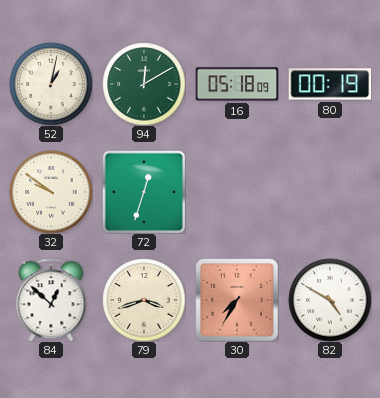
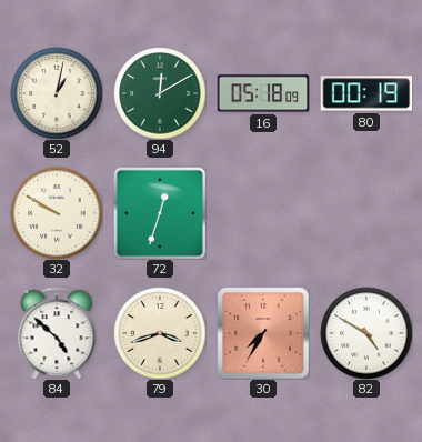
32: 9:51 -> 9:50 (57, 213)
84: 12:52 -> 4:52 (57, 333)
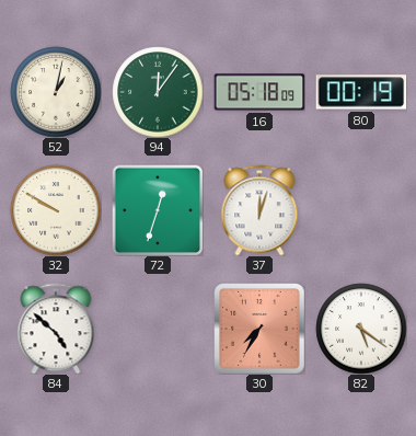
94: 12:10 -> 12:06 (158, 92)
37: none -> 12:03 (259, 210)
79: 3:42 -> none (160, 333)
82: 4:50 -> 5:21 (361, 329)
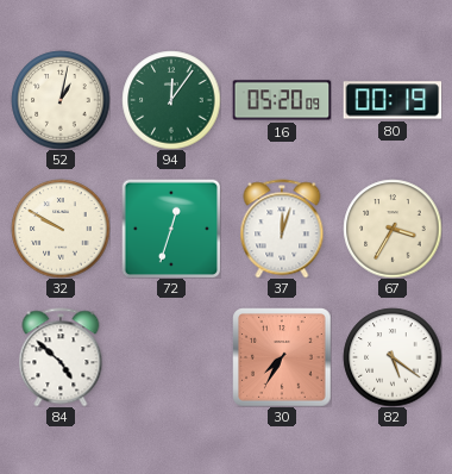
16: 05:18 -> 05:20 (282, 100)
67: none -> 3:35 (393, 229)
